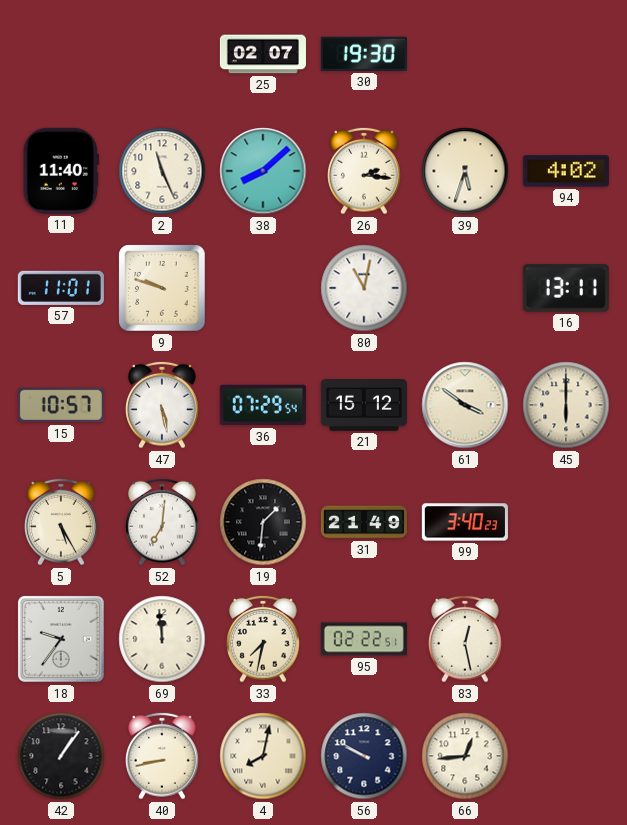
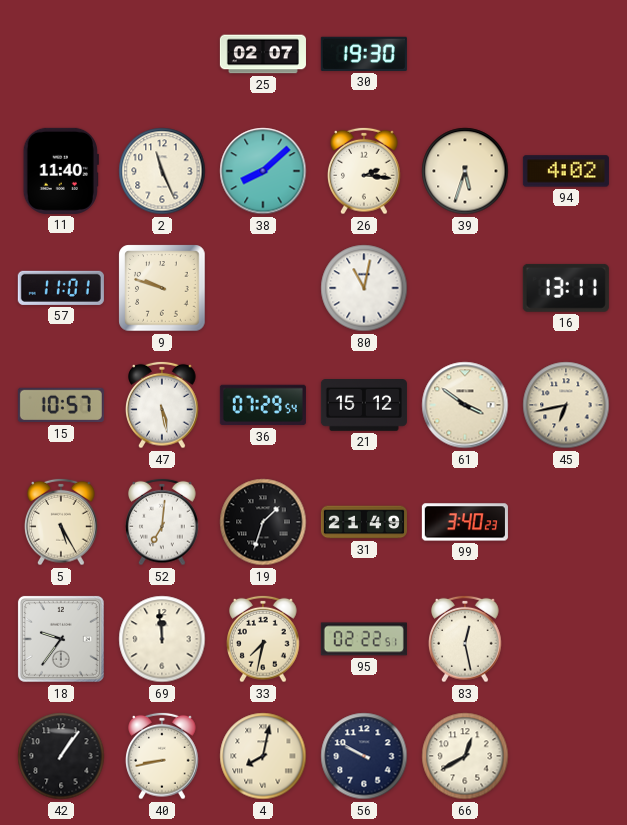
45: 6:00 -> 6:43 (566, 405)
19: 1:31 -> 1:33 (263, 522)
66: 12:44 -> 12:40 (465, 756)
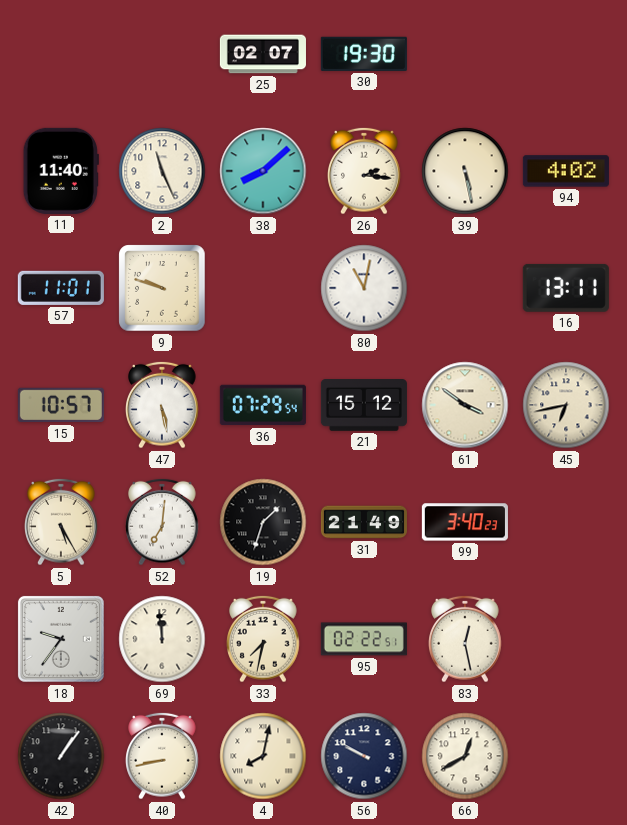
39: 5:33 -> 5:28 (465, 171)
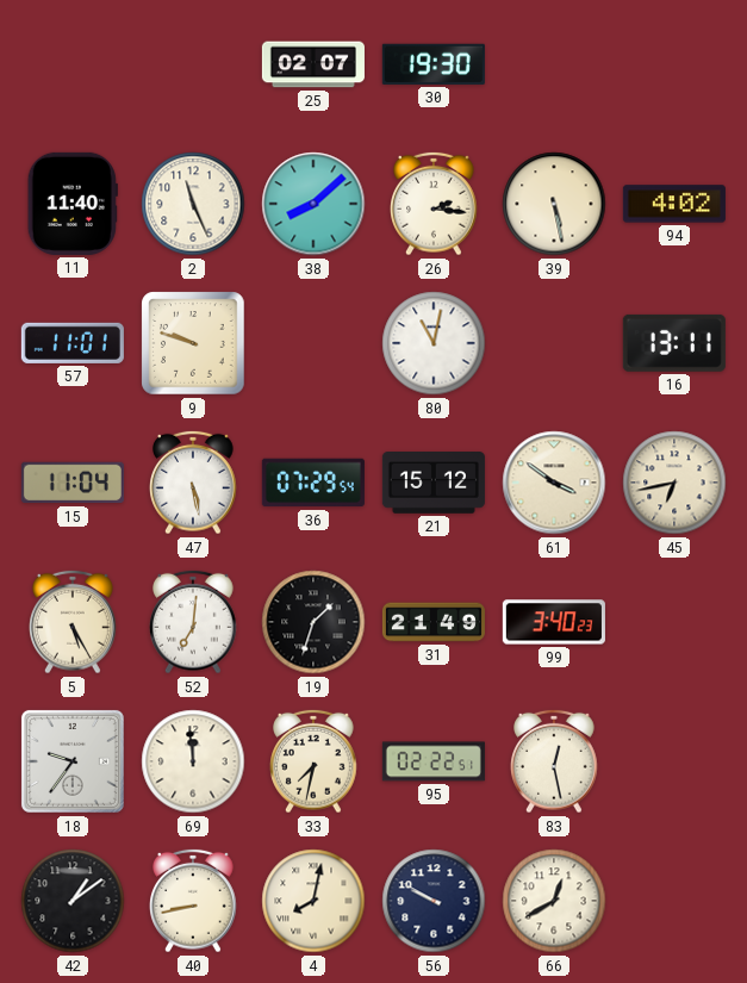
15: 10:57 -> 11:04 (73, 483)
42: 1:06 -> 1:09 (73, 901)
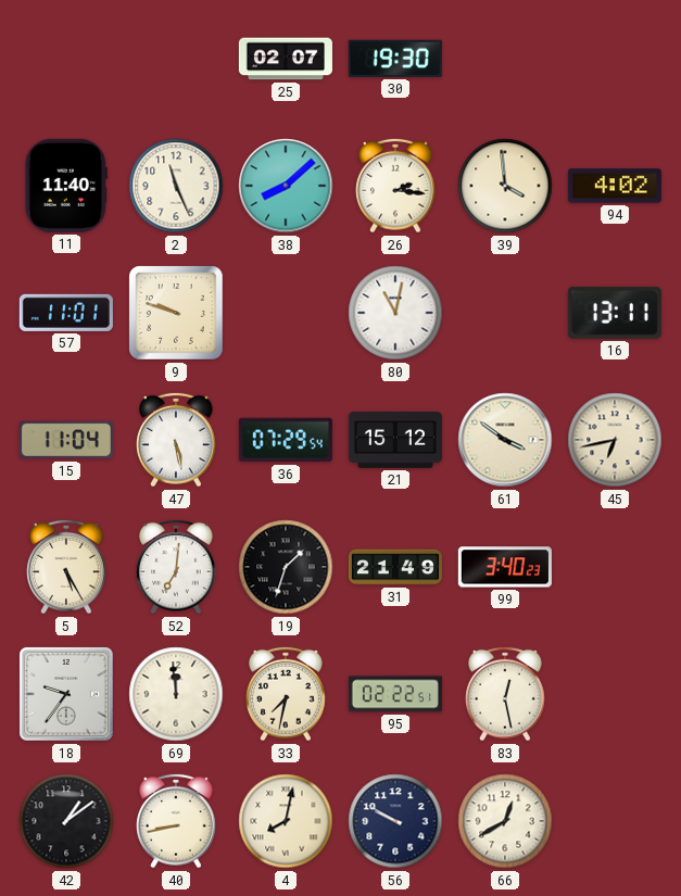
39: 5:28 -> 3:59 (505, 186)
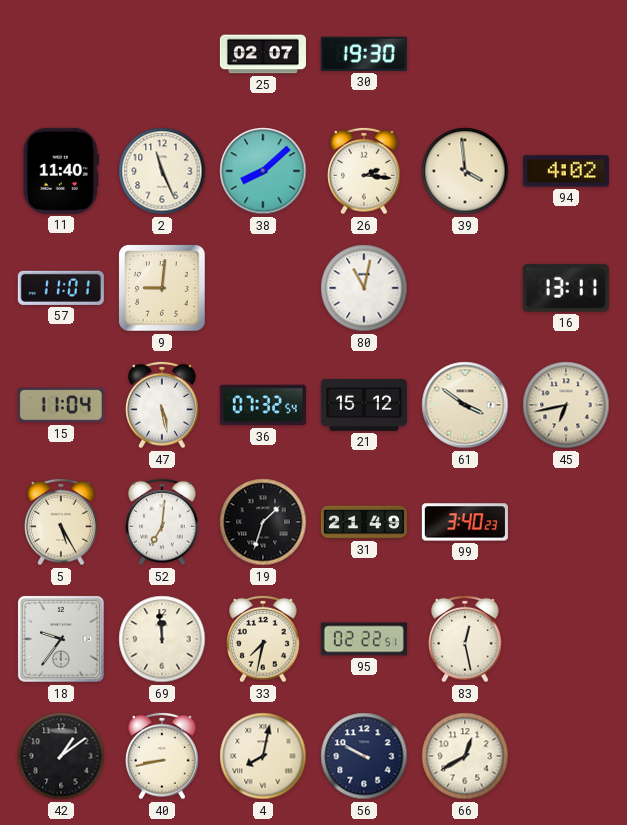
9: 9:48 -> 9:01 (162, 288)
36: 07:29 -> 07:32 (263, 405)
